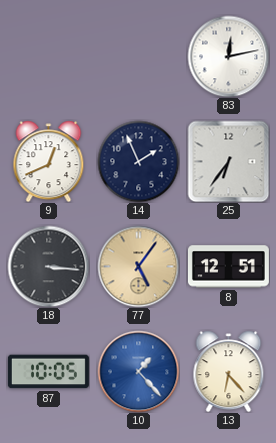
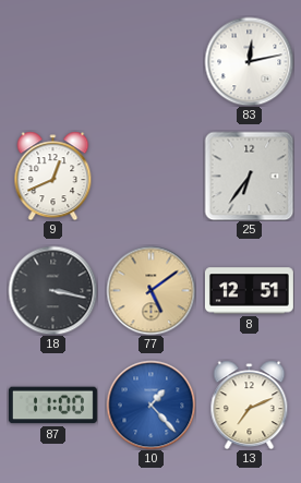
14: 1:56 -> none (138, 161)
18: 3:16 -> 3:17 (52, 290)
77: 5:06 -> 5:09 (150, 290)
87: 10:05 -> 11:00 (52, 406)
13: 6:23 -> 7:11 (250, 404)
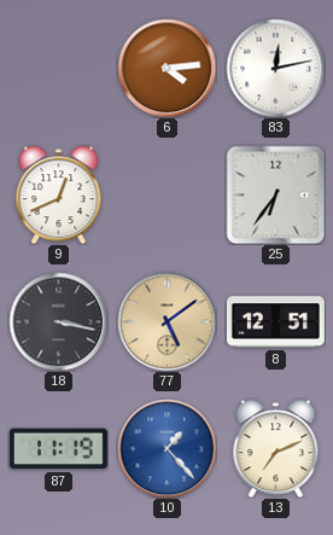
6: none -> 4:14 (166, 68)
87: 11:00 -> 11:19 (58, 449)
